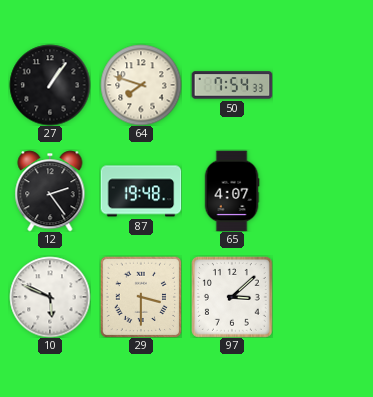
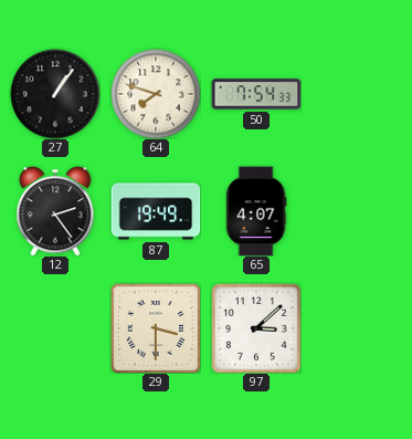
87: 19:48 -> 19:49 (156, 211)
10: 5:49 -> none (50, 297)
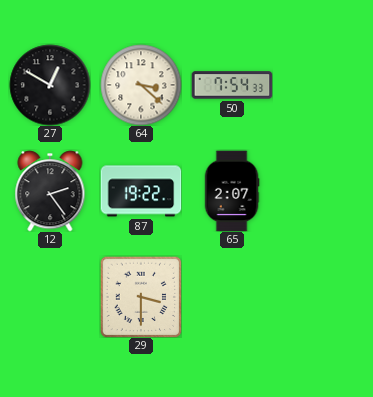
27: 1:06 -> 12:50 (50, 85)
64: 7:48 -> 3:22 (141, 85)
87: 19:49 -> 19:22 (141, 191)
65: 4:07 -> 2:07 (232, 191)
97: 3:08 -> none (256, 328)
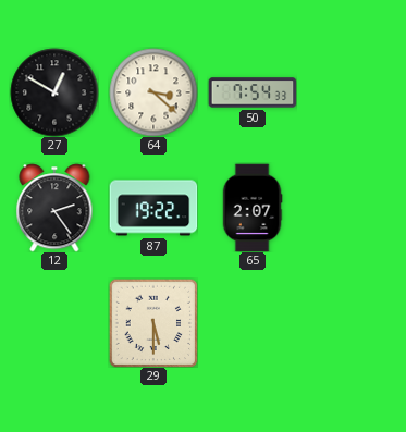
29: 3:30 -> 5:30 (153, 323)
